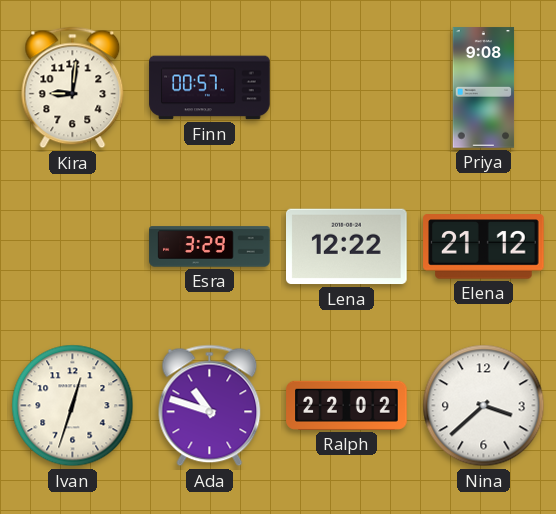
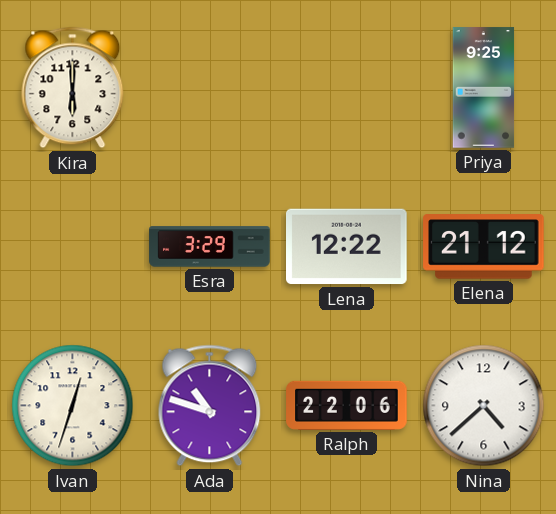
Kira: 9:01 -> 6:00 (73, 88)
Finn: 00:57 -> none (210, 88)
Priya: 9:08 -> 9:25 (484, 88)
Ralph: 22:02 -> 22:06 (347, 405)
Nina: 3:38 -> 4:38 (484, 406)
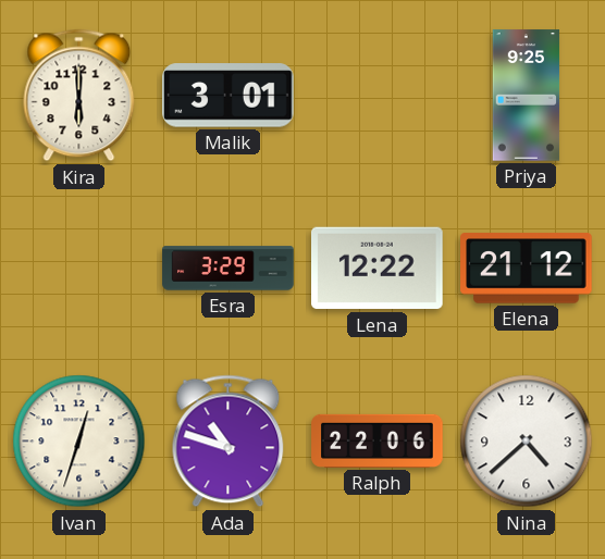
Malik: none -> 3:01 (229, 96)
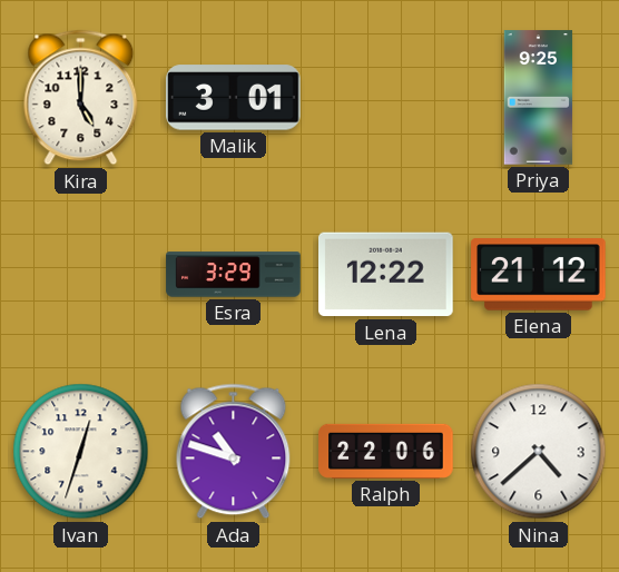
Kira: 6:00 -> 5:00 (81, 98)
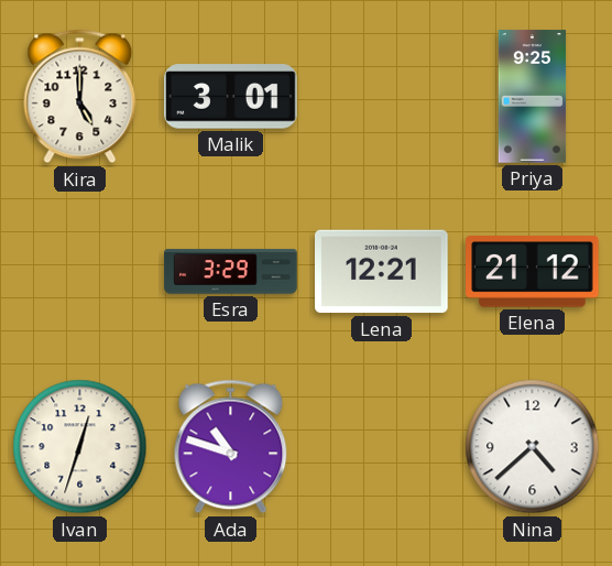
Lena: 12:22 -> 12:21 (382, 272)
Ralph: 22:06 -> none (386, 451)
